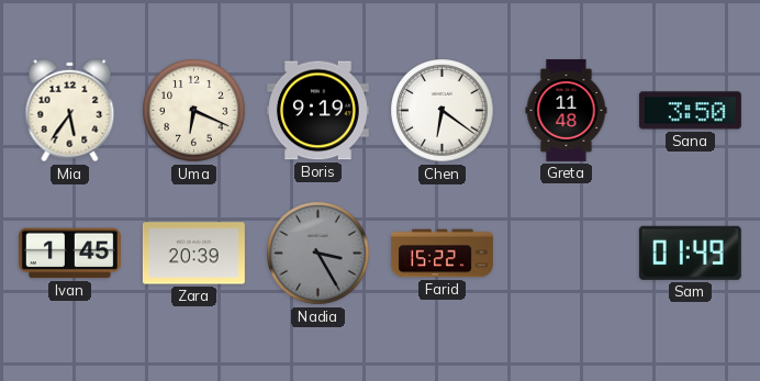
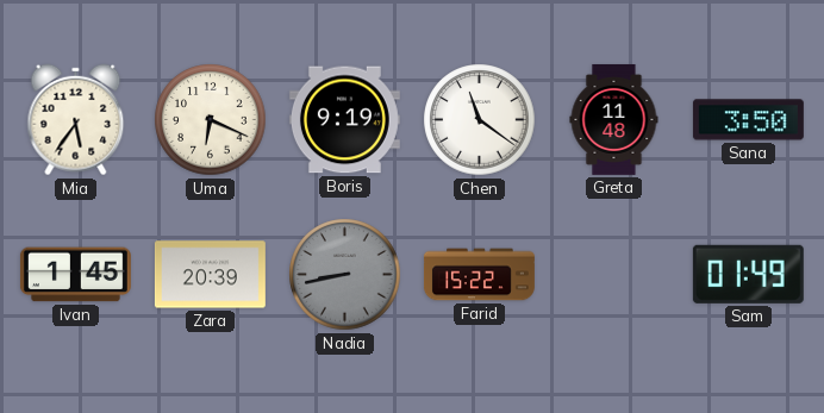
Chen: 6:21 -> 11:21 (480, 120)
Nadia: 3:25 -> 8:43 (345, 275)
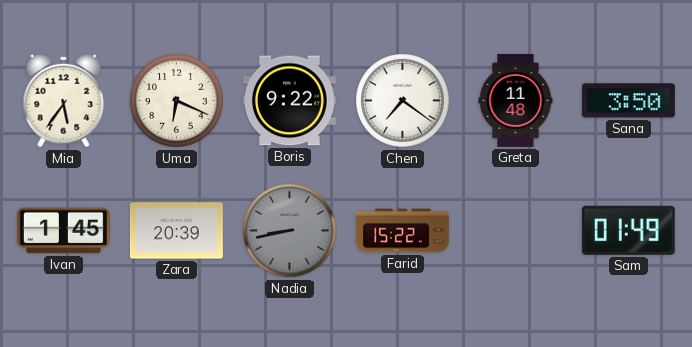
Boris: 9:19 -> 9:22 (289, 101)
Chen: 11:21 -> 7:21 (403, 101)
